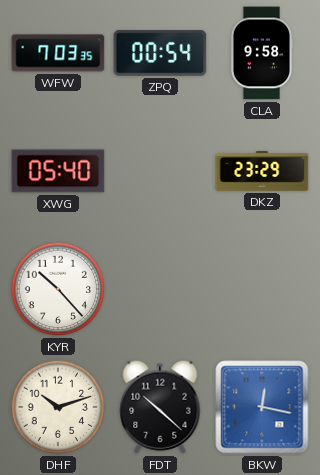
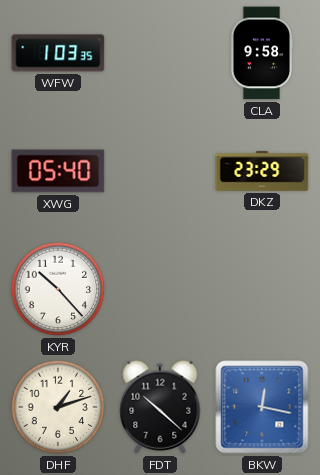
WFW: 7:03 -> 1:03 (58, 53)
ZPQ: 00:54 -> none (160, 53)
DHF: 10:12 -> 1:12 (58, 407)
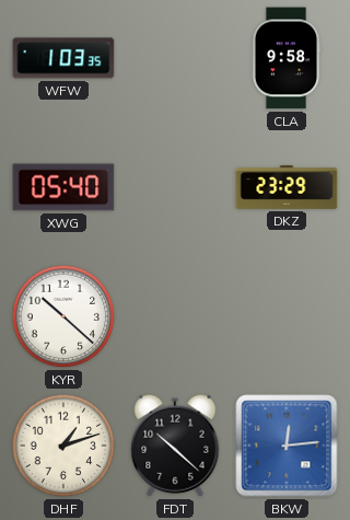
KYR: 10:23 -> 10:22 (63, 316)
BKW: 12:17 -> 12:14 (287, 446)
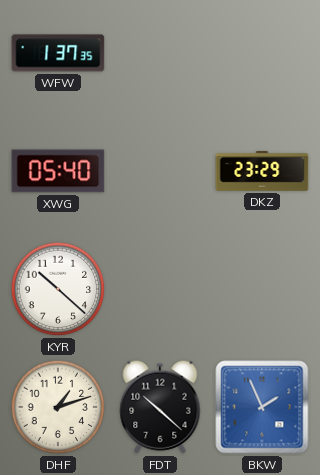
WFW: 1:03 -> 1:37 (58, 53)
CLA: 9:58 -> none (287, 58)
BKW: 12:14 -> 1:56 (262, 407)
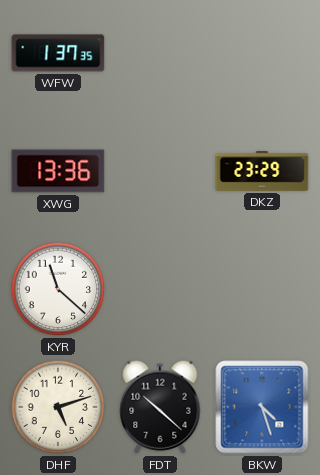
XWG: 05:40 -> 13:36 (58, 171)
KYR: 10:22 -> 11:22 (58, 289)
DHF: 1:12 -> 5:12 (58, 407)
BKW: 1:56 -> 4:27 (262, 407)
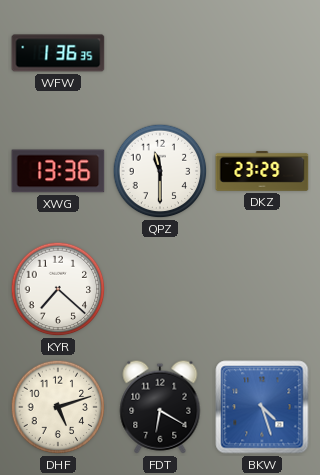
WFW: 1:37 -> 1:36 (58, 53)
QPZ: none -> 11:30 (160, 171)
KYR: 11:22 -> 7:22 (58, 289)
FDT: 10:22 -> 6:20 (160, 407)
